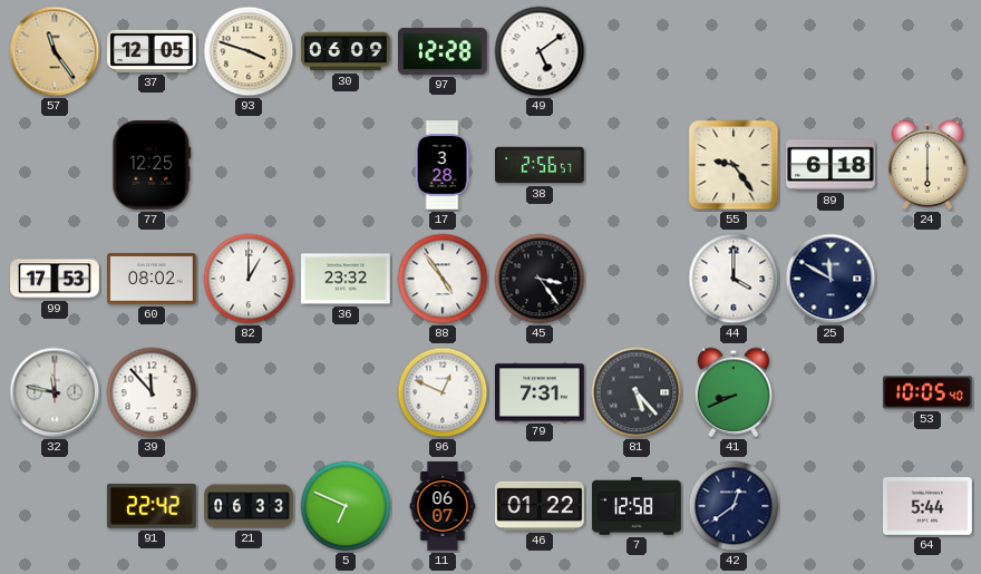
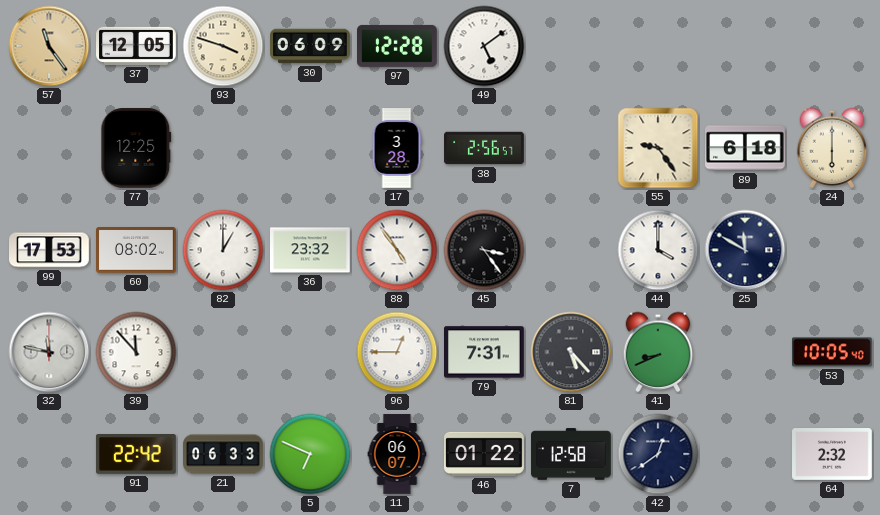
96: 12:49 -> 12:45 (397, 352)
64: 5:44 -> 2:32 (833, 455)
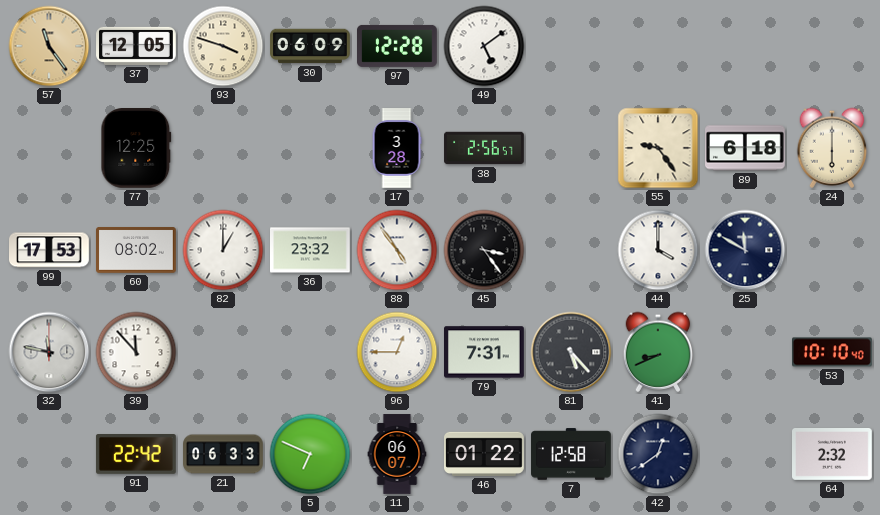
53: 10:05 -> 10:10 (833, 352)
